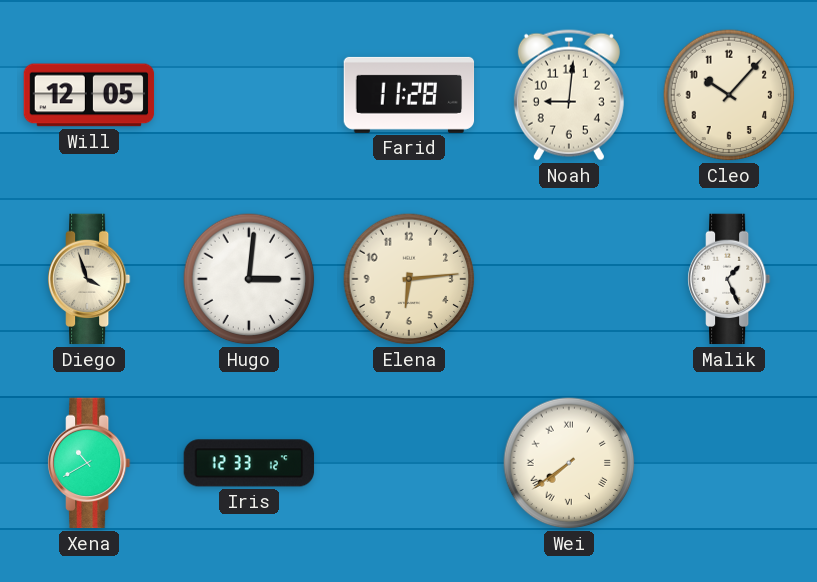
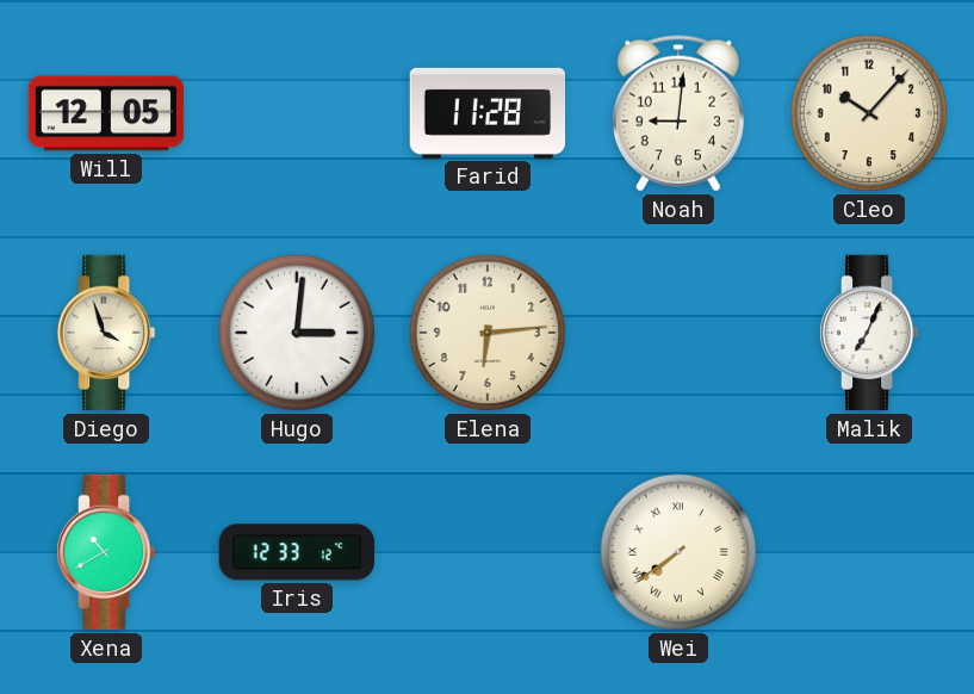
Malik: 1:26 -> 7:04 (870, 333)
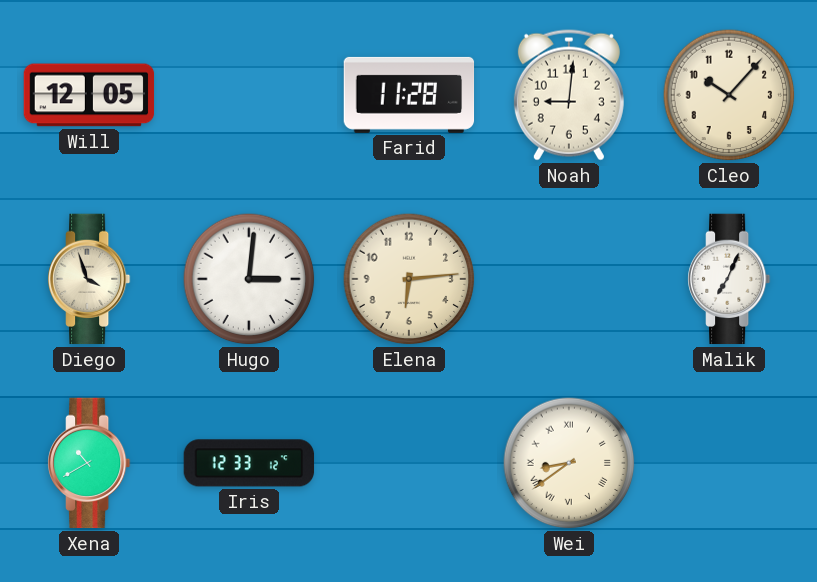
Wei: 7:39 -> 8:39 (569, 463)
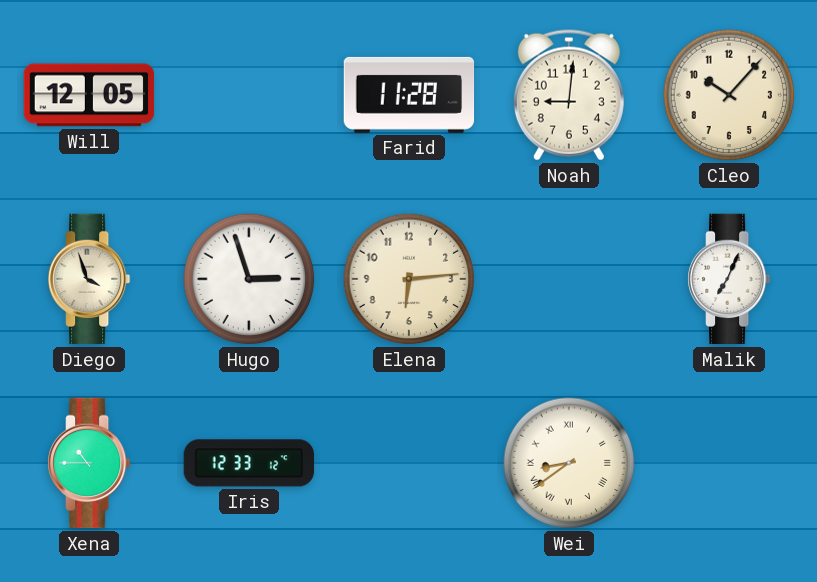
Hugo: 3:01 -> 2:57 (249, 279)
Xena: 10:40 -> 10:45 (90, 463)
